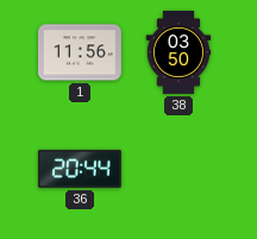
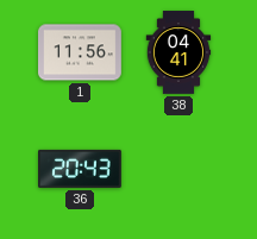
38: 03:50 -> 04:41 (178, 52)
36: 20:44 -> 20:43 (81, 169)
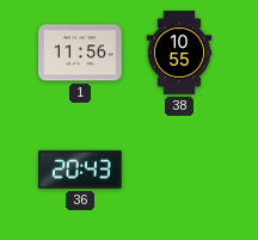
38: 04:41 -> 10:55 (179, 53)
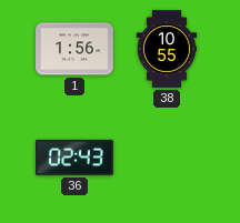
1: 11:56 -> 1:56 (76, 49)
36: 20:43 -> 02:43 (76, 158)
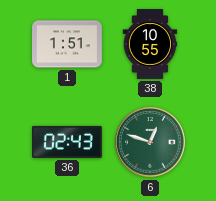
1: 1:56 -> 1:51 (68, 44)
6: none -> 12:48 (150, 142)
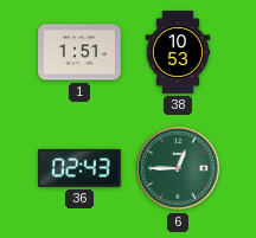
38: 10:55 -> 10:53 (178, 52)
6: 12:48 -> 12:45 (178, 168)
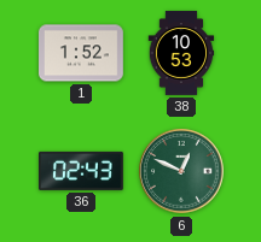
1: 1:51 -> 1:52 (82, 53)
6: 12:45 -> 12:49 (181, 171)
